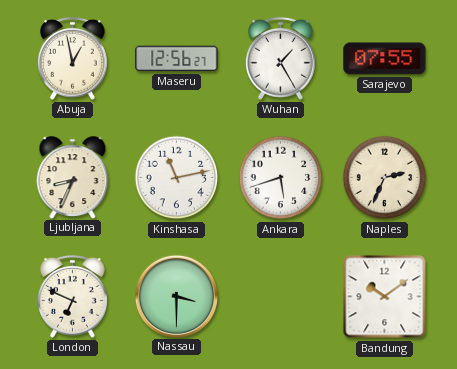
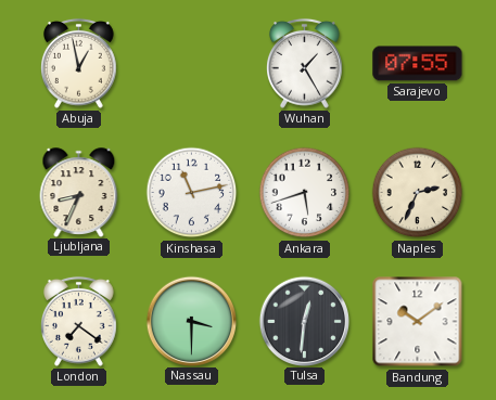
Maseru: 12:56 -> none (177, 59)
London: 6:49 -> 7:21 (79, 321)
Tulsa: none -> 12:31 (304, 321)
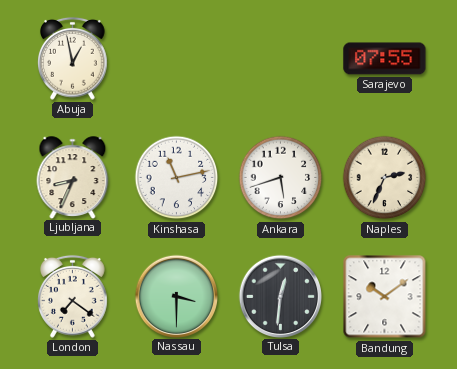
Wuhan: 1:25 -> none (305, 63)
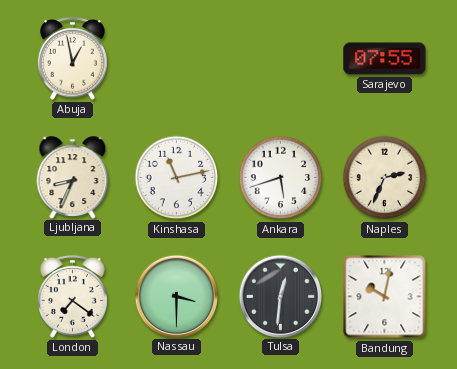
Bandung: 10:09 -> 10:02 (385, 297)
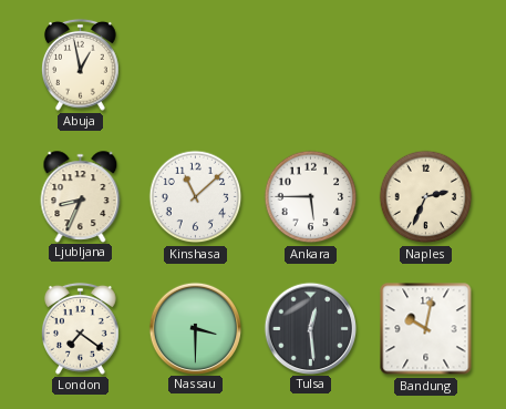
Sarajevo: 07:55 -> none (385, 59)
Kinshasa: 11:13 -> 11:08 (196, 197)
Ankara: 5:42 -> 5:45 (311, 197)
Tulsa: 12:31 -> 12:29 (310, 328)
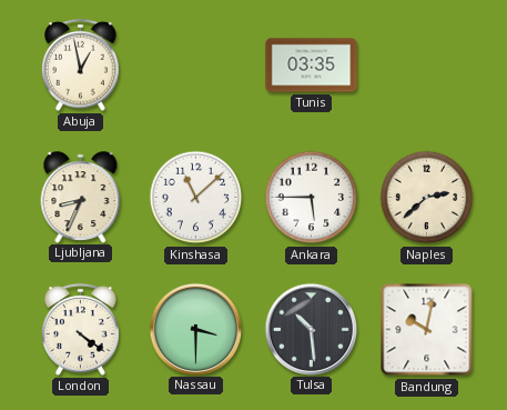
Tunis: none -> 03:35 (312, 66)
Naples: 2:34 -> 2:38 (427, 198)
London: 7:21 -> 4:21 (81, 329)
Tulsa: 12:29 -> 10:29 (311, 329)
